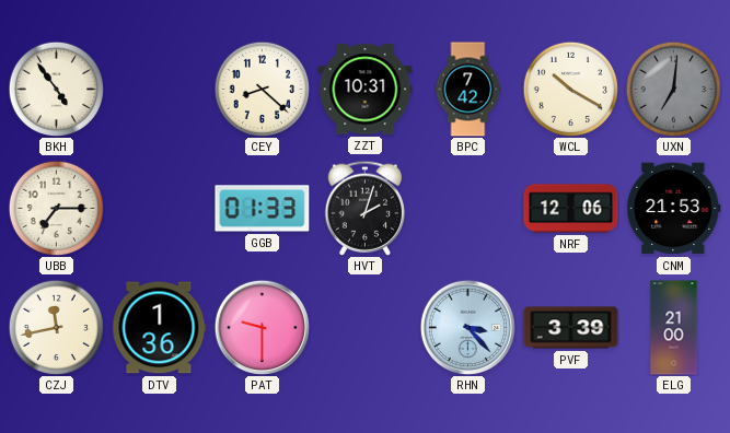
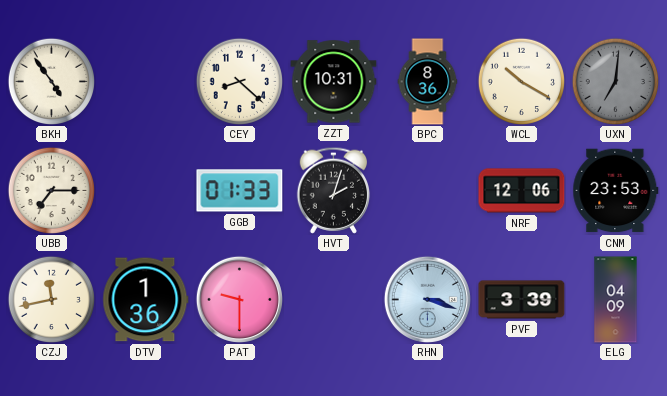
BPC: 7:42 -> 8:36 (428, 82)
CNM: 21:53 -> 23:53 (616, 191)
RHN: 3:23 -> 3:18 (427, 299)
ELG: 21:00 -> 04:09 (616, 300)
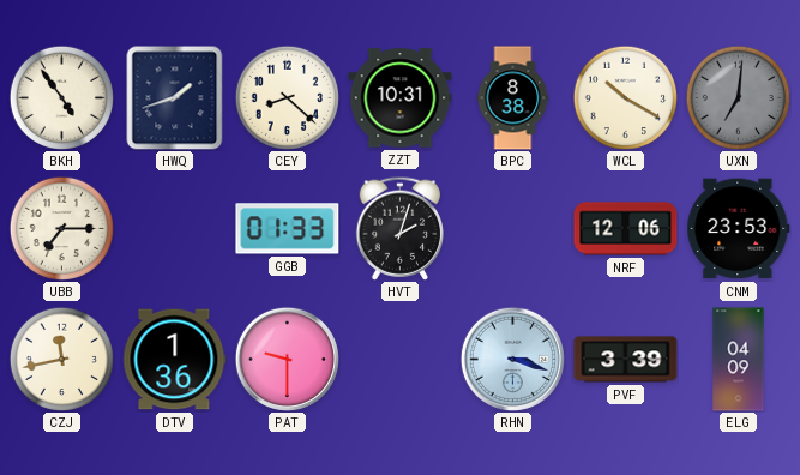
HWQ: none -> 1:42 (175, 97)
BPC: 8:36 -> 8:38 (513, 98)
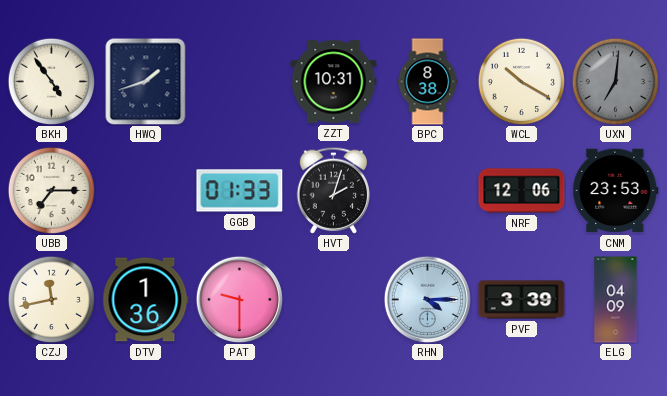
CEY: 8:22 -> none (287, 97)
RHN: 3:18 -> 4:15 (427, 299)
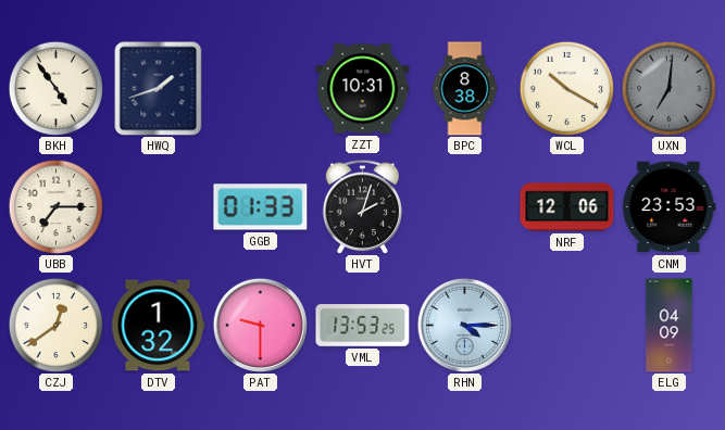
CZJ: 11:43 -> 12:39 (55, 325)
DTV: 1:36 -> 1:32 (159, 326)
VML: none -> 13:53 (363, 326)
PVF: 3:39 -> none (522, 300)
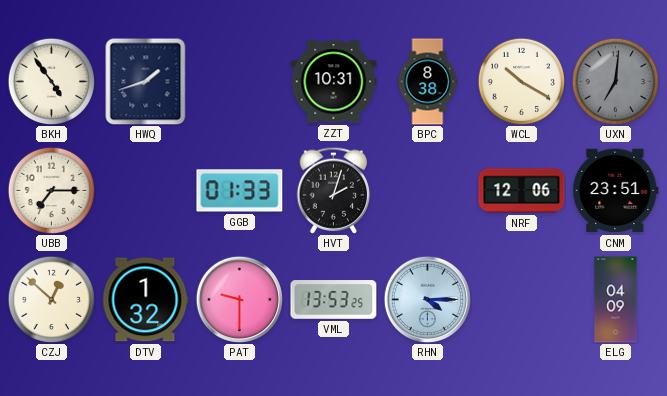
CNM: 23:53 -> 23:51 (616, 191)
CZJ: 12:39 -> 12:52 (51, 299)
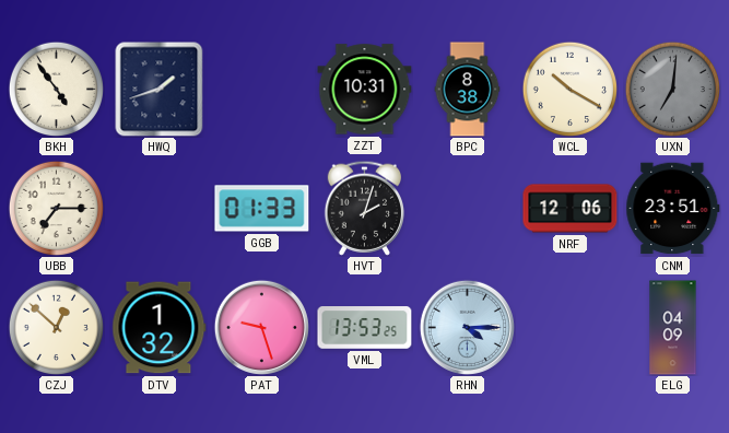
PAT: 9:30 -> 9:27 (261, 327)
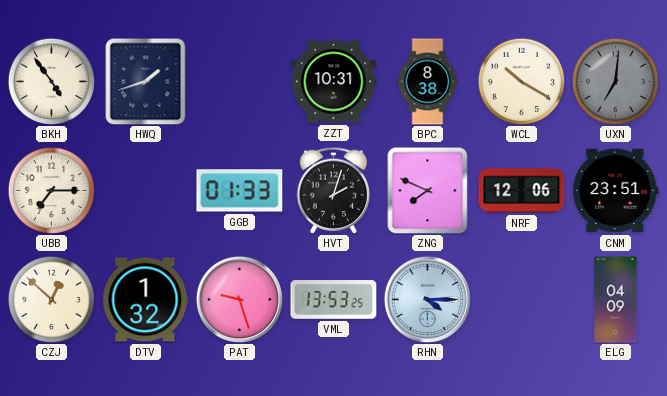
ZNG: none -> 7:49 (428, 190)
